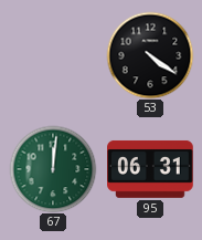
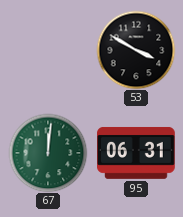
53: 4:21 -> 3:50 (136, 50)
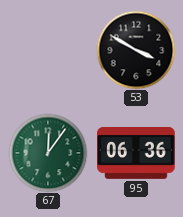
67: 12:01 -> 12:06 (48, 153)
95: 06:31 -> 06:36 (137, 153)
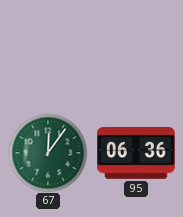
53: 3:50 -> none (136, 50)
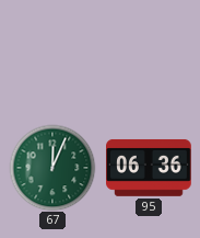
67: 12:06 -> 12:04 (52, 168)
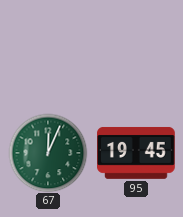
95: 06:36 -> 19:45 (137, 153)
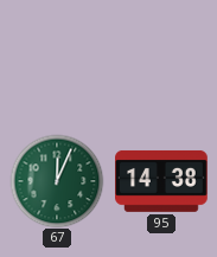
95: 19:45 -> 14:38 (162, 181)
